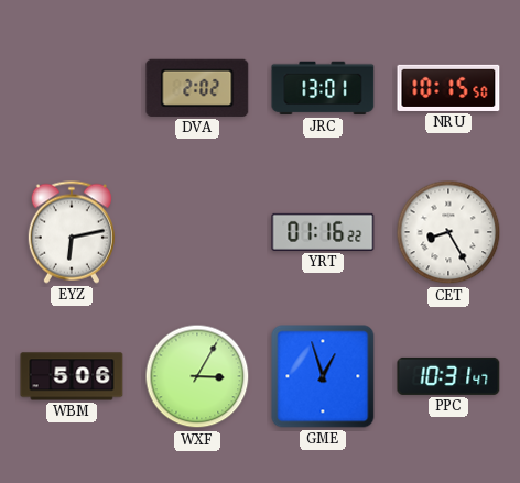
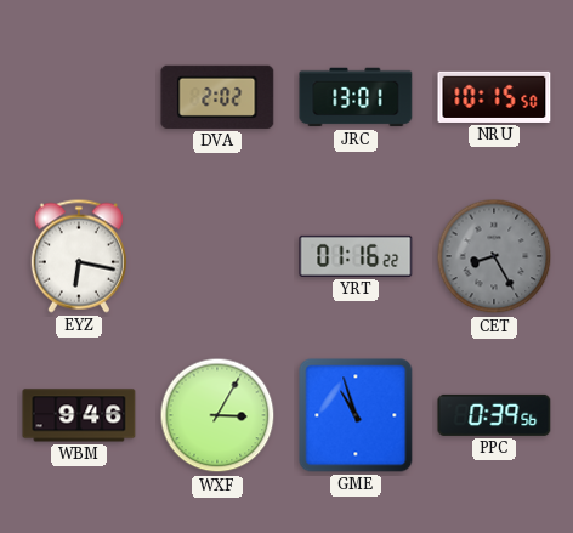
EYZ: 6:13 -> 6:17 (79, 256)
CET dial: white -> grey (494, 256)
WBM: 5:06 -> 9:46 (79, 415)
GME: 12:57 -> 10:57 (356, 415)
PPC: 10:31 -> 0:39 (494, 415)
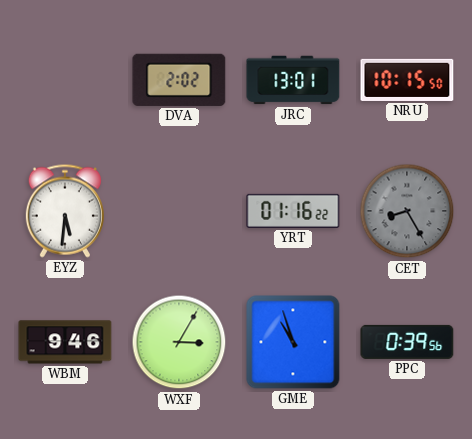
EYZ: 6:17 -> 5:31 (65, 211)
